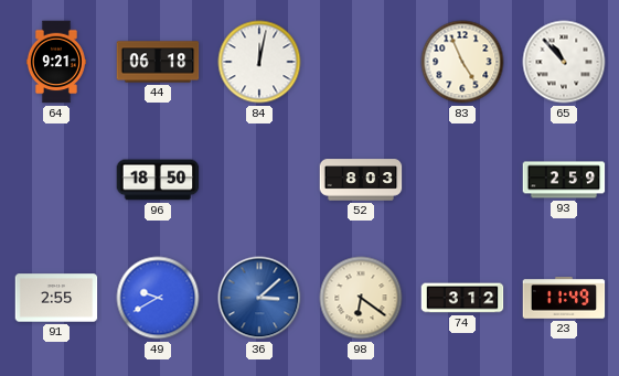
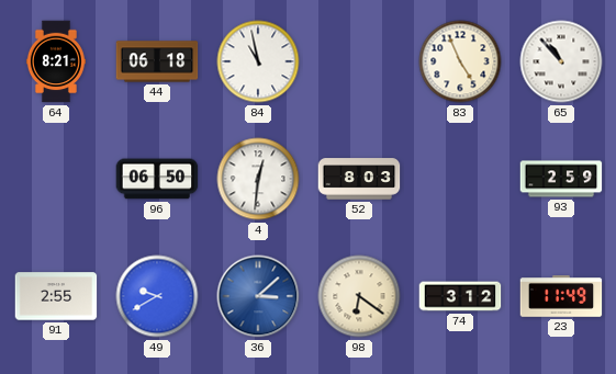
64: 9:21 -> 8:21 (56, 61)
84: 12:02 -> 10:58 (258, 61)
96: 18:50 -> 06:50 (157, 179)
4: none -> 12:31 (258, 179)
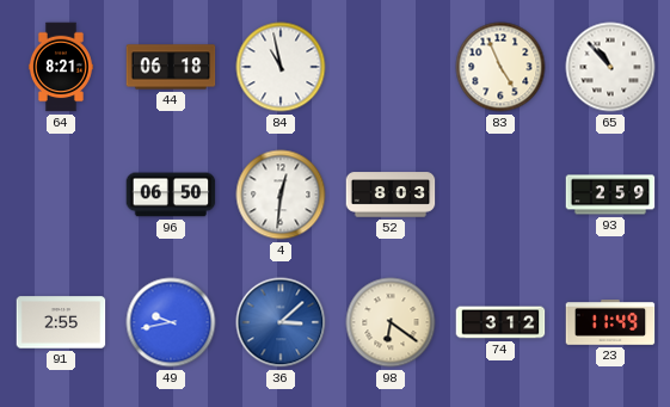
49: 9:40 -> 9:43 (171, 322)
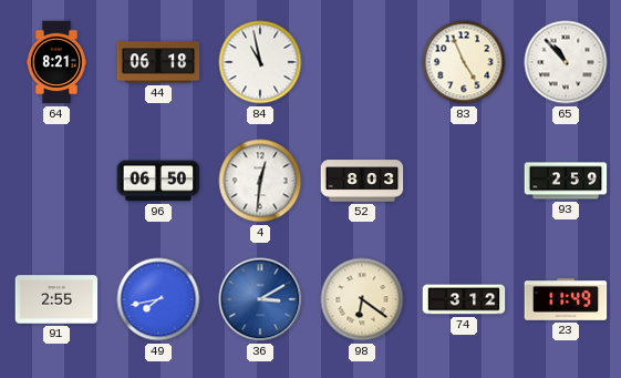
49: 9:43 -> 7:43 (158, 299)
36: 3:08 -> 3:10 (260, 299)
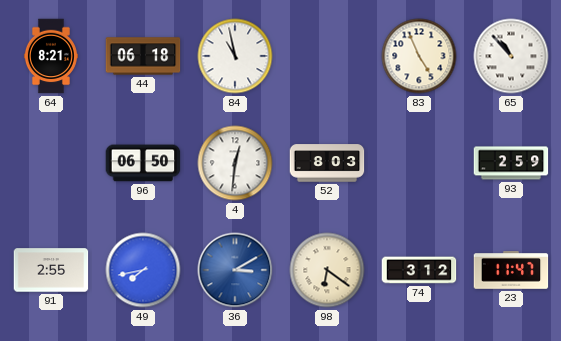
23: 11:49 -> 11:47 (511, 270)
